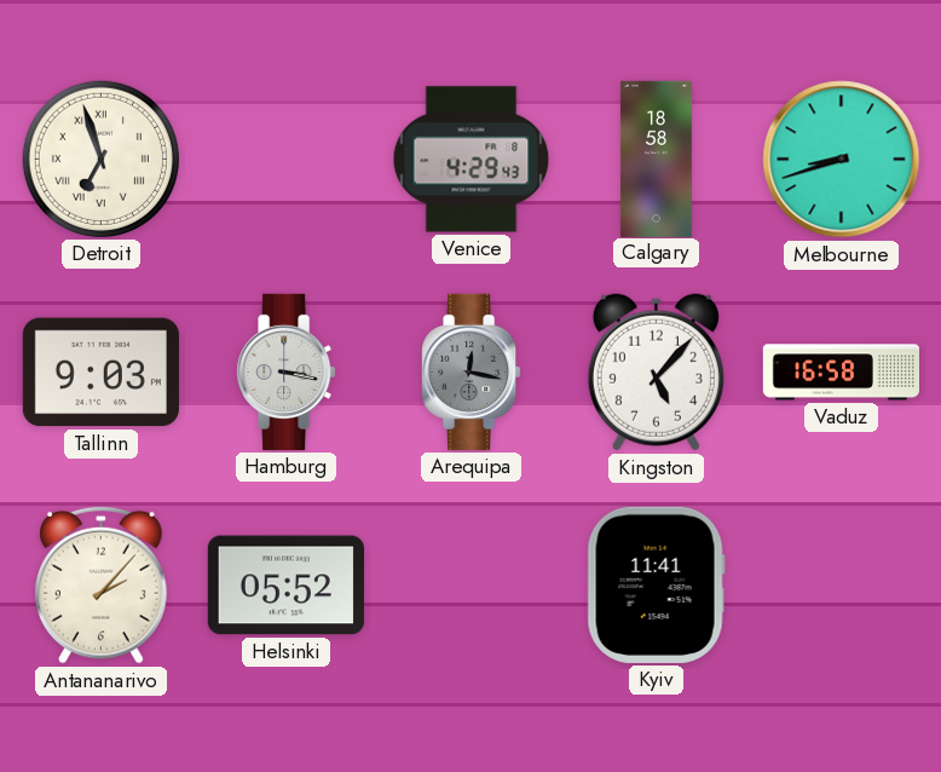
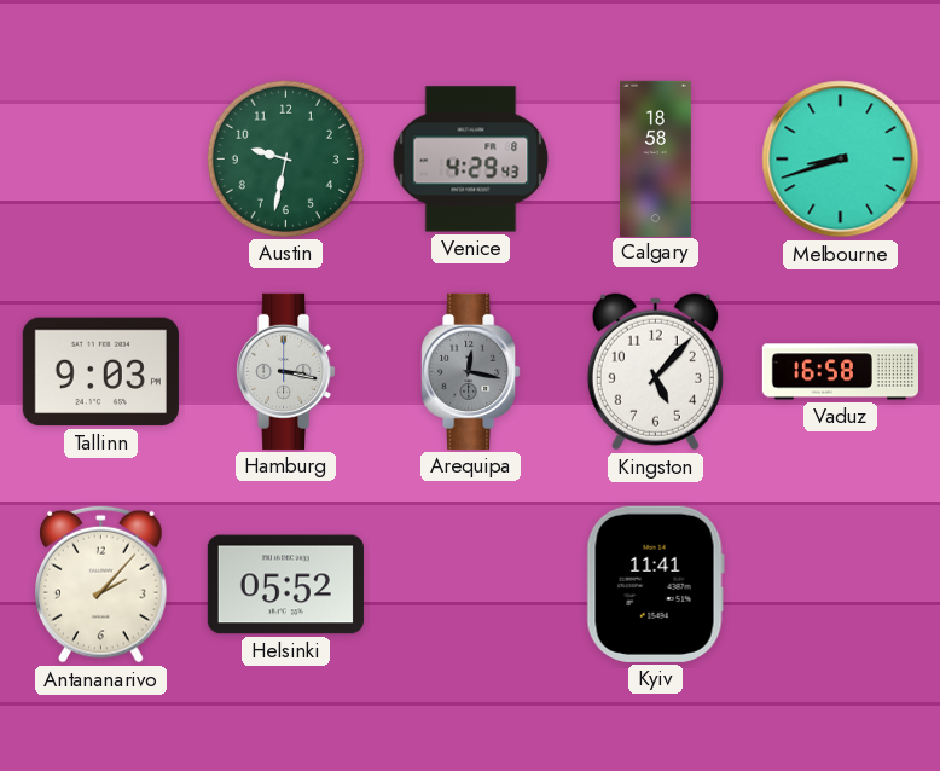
Detroit: 6:57 -> none (100, 159)
Austin: none -> 9:32 (285, 158)
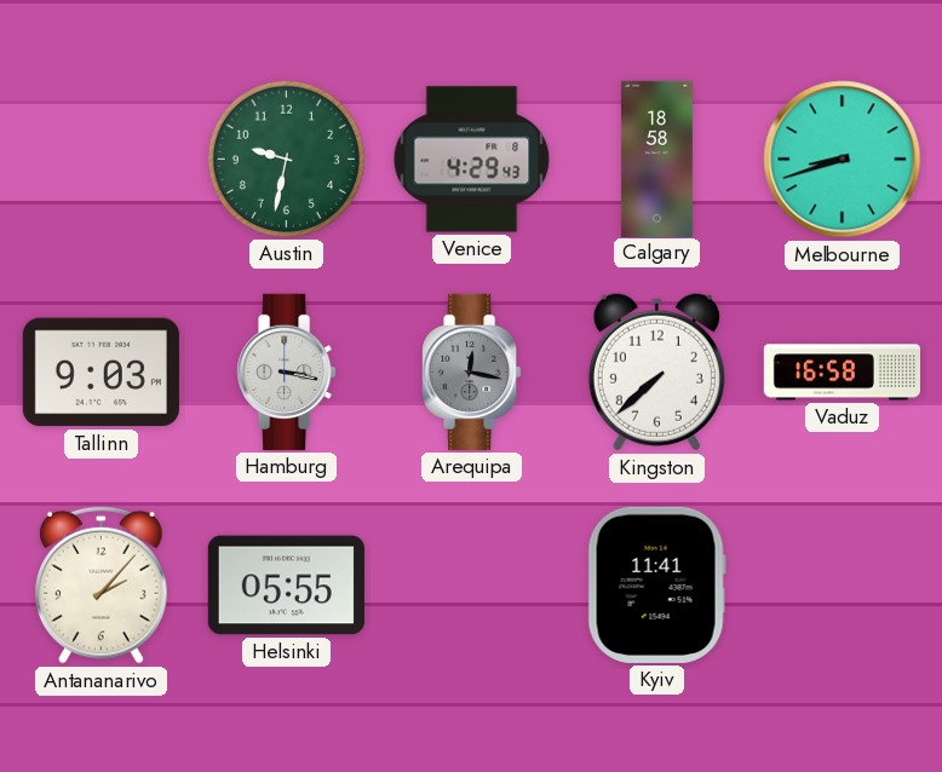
Kingston: 5:07 -> 7:38 (656, 373)
Helsinki: 05:52 -> 05:55 (286, 586)
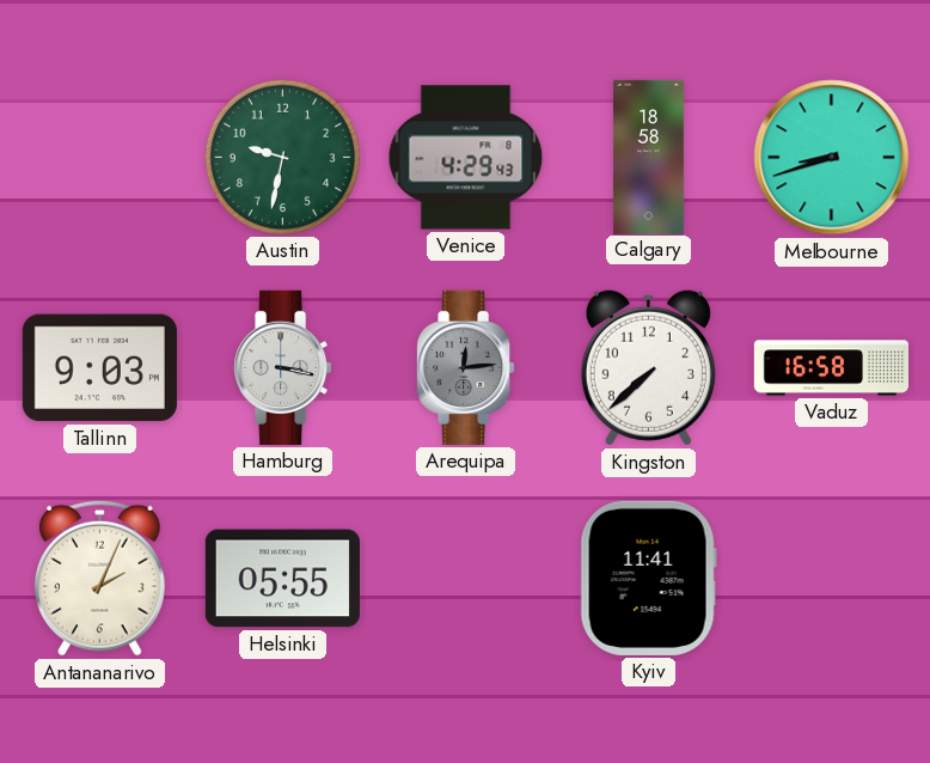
Arequipa: 12:17 -> 12:14 (466, 367)
Antananarivo: 2:07 -> 2:04 (100, 578)
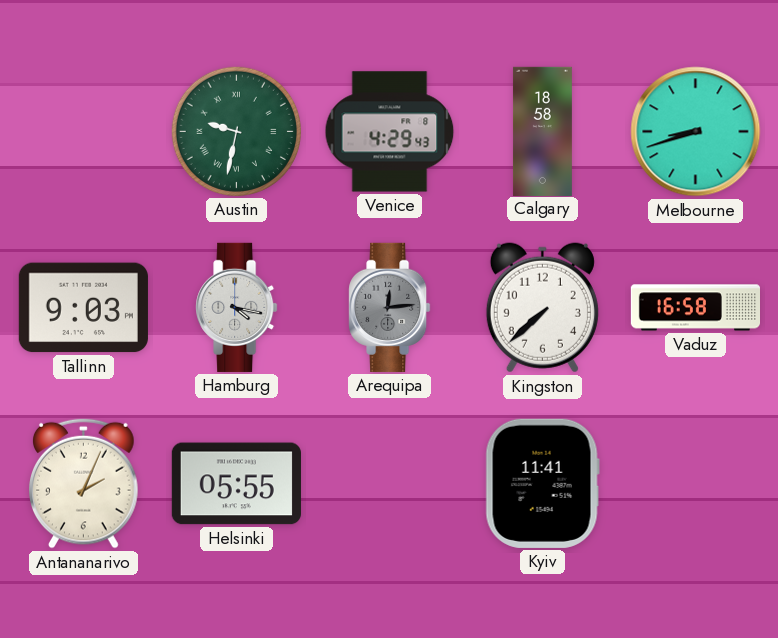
Austin numerals: Arabic -> Roman (236, 131)
Hamburg: 3:17 -> 4:17 (237, 307)
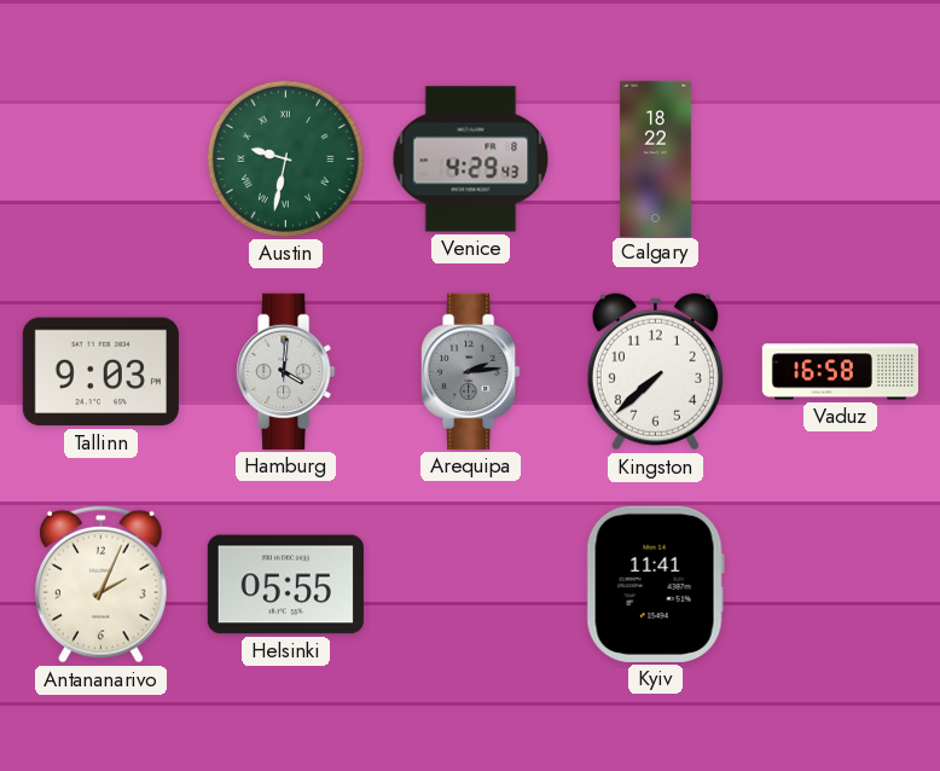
Calgary: 18:58 -> 18:22 (655, 158)
Melbourne: 8:42 -> none (696, 132)
Hamburg: 4:17 -> 4:01 (286, 371)
Arequipa: 12:14 -> 2:14 (471, 371)
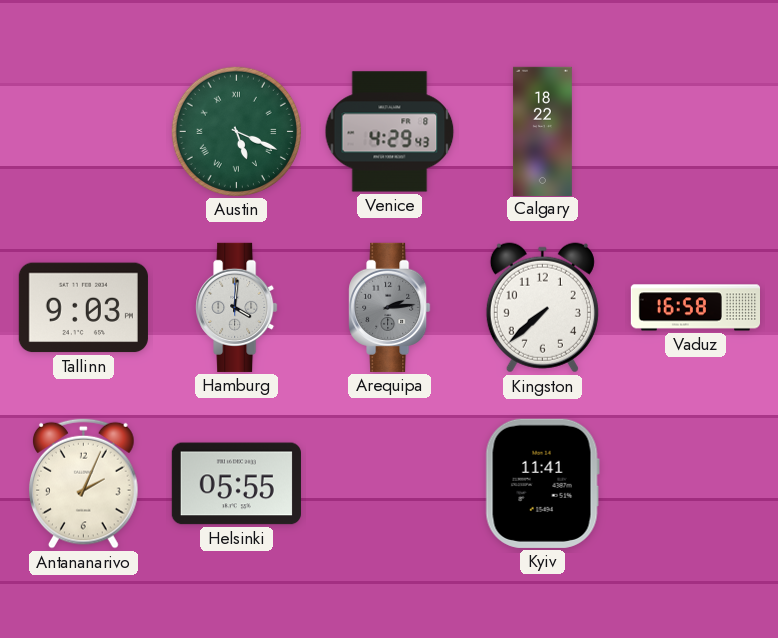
Austin: 9:32 -> 5:19 (236, 131)
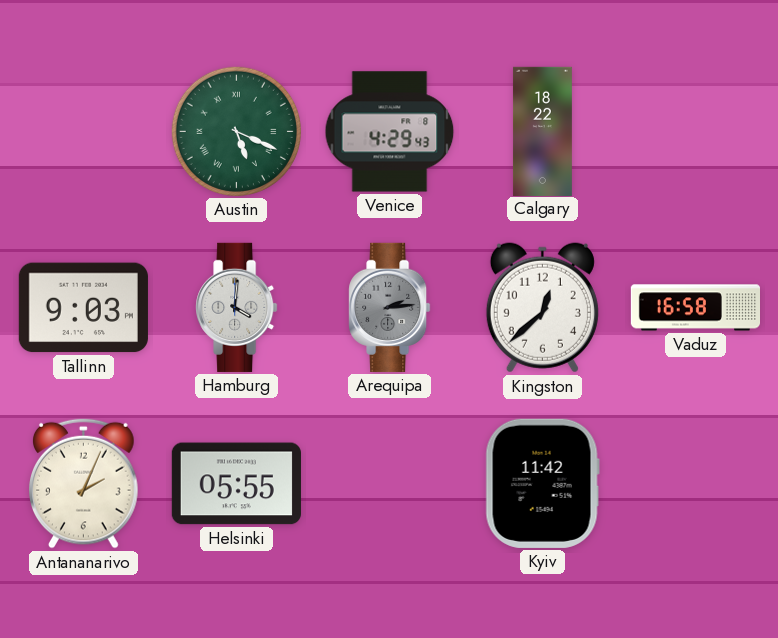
Kingston: 7:38 -> 12:38 (542, 308)
Kyiv: 11:41 -> 11:42 (542, 483)
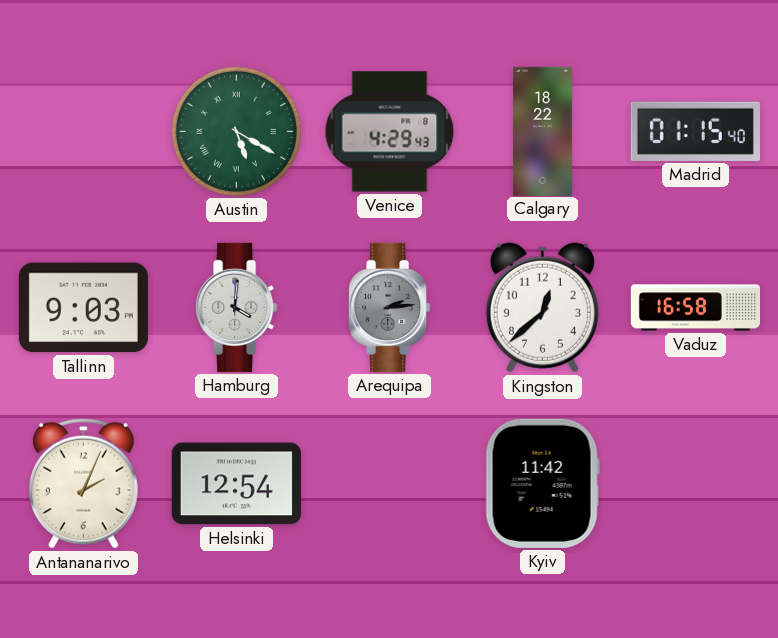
Austin: 5:19 -> 5:20 (236, 131)
Madrid: none -> 01:15 (695, 131)
Helsinki: 05:55 -> 12:54 (236, 484)
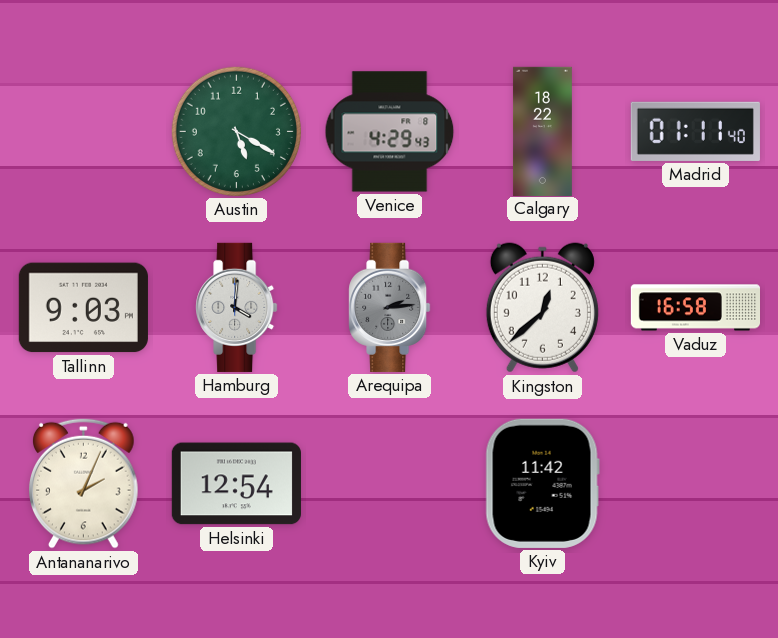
Austin numerals: Roman -> Arabic (236, 131)
Madrid: 01:15 -> 01:11 (695, 131)
